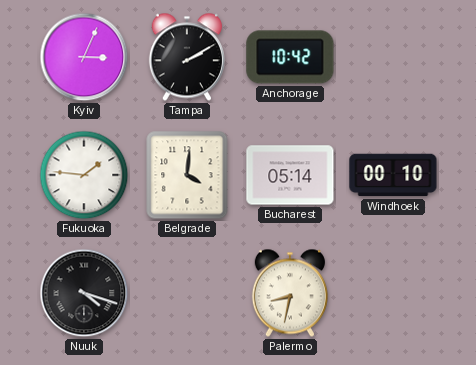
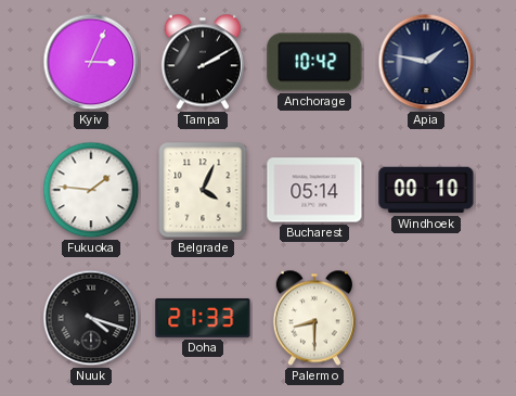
Apia: none -> 1:47 (426, 62)
Belgrade: 4:01 -> 4:04 (203, 190)
Doha: none -> 21:33 (203, 318)
Palermo: 8:32 -> 8:30 (314, 318)
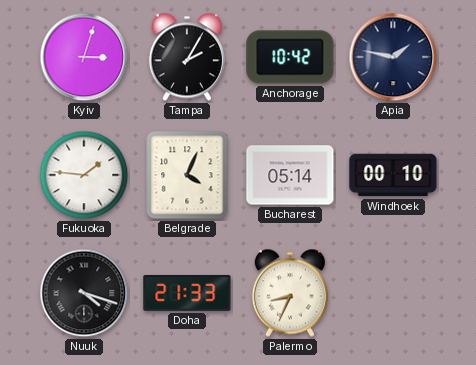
Kyiv: 3:04 -> 3:03 (84, 57)
Tampa: 2:10 -> 2:05 (187, 57)
Palermo: 8:30 -> 8:34 (290, 293)
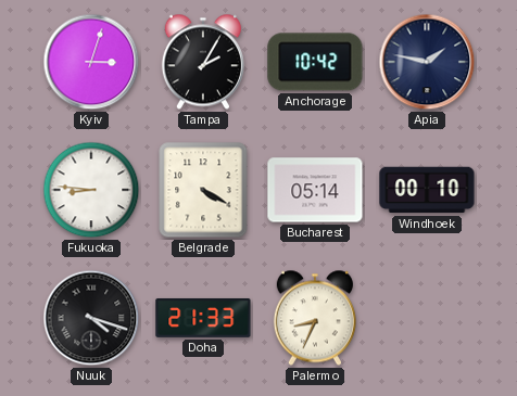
Fukuoka: 1:46 -> 8:46 (91, 190)
Belgrade: 4:04 -> 4:20 (203, 190)
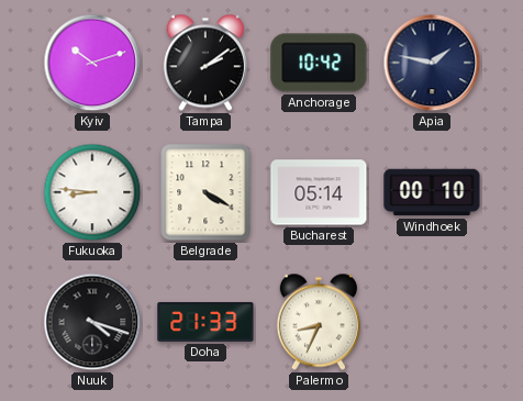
Kyiv: 3:03 -> 10:12 (92, 63)
Tampa: 2:05 -> 2:09 (205, 63)
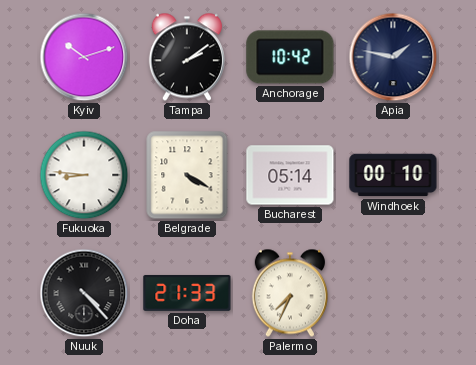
Nuuk: 4:18 -> 4:23 (84, 293)
Palermo: 8:34 -> 7:34 (290, 293)
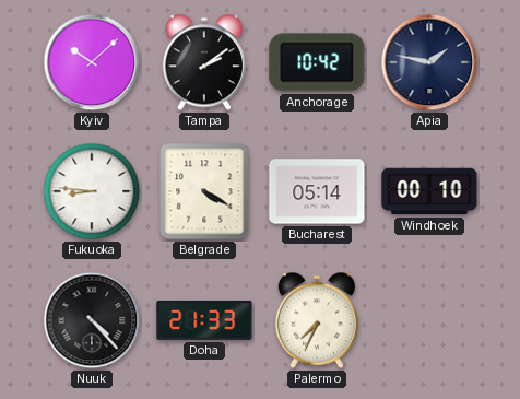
Kyiv: 10:12 -> 10:08 (92, 62)
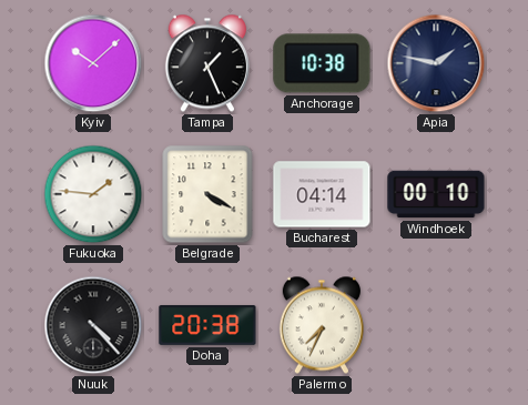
Tampa: 2:09 -> 1:26 (207, 63)
Anchorage: 10:42 -> 10:38 (322, 63)
Fukuoka: 8:46 -> 1:46 (93, 194)
Bucharest: 05:14 -> 04:14 (322, 194)
Doha: 21:33 -> 20:38 (207, 325)
